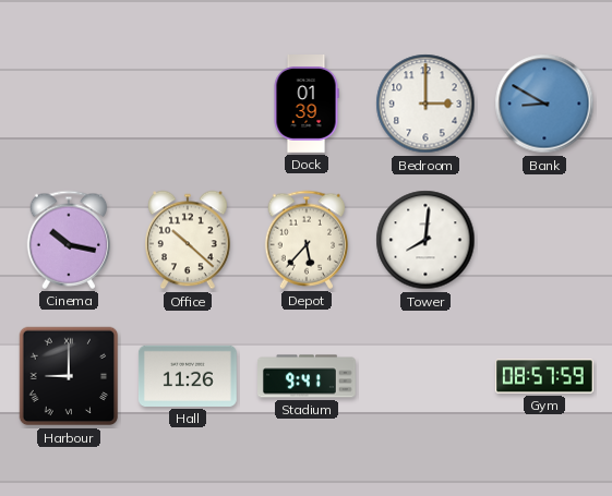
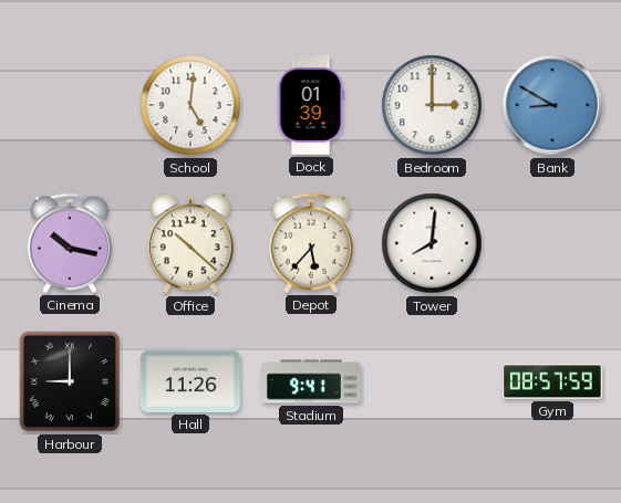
School: none -> 5:01 (190, 105)
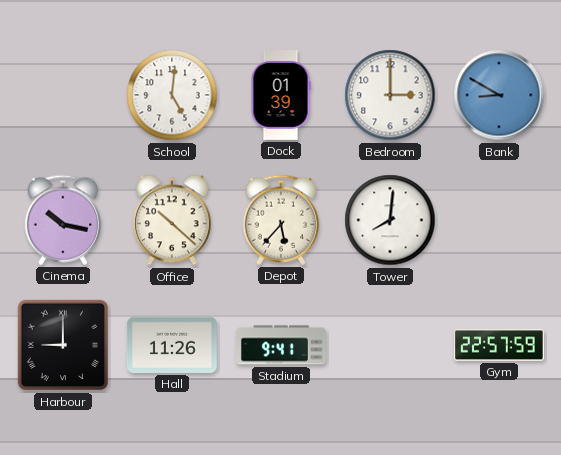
Gym: 08:57 -> 22:57 (500, 345)
